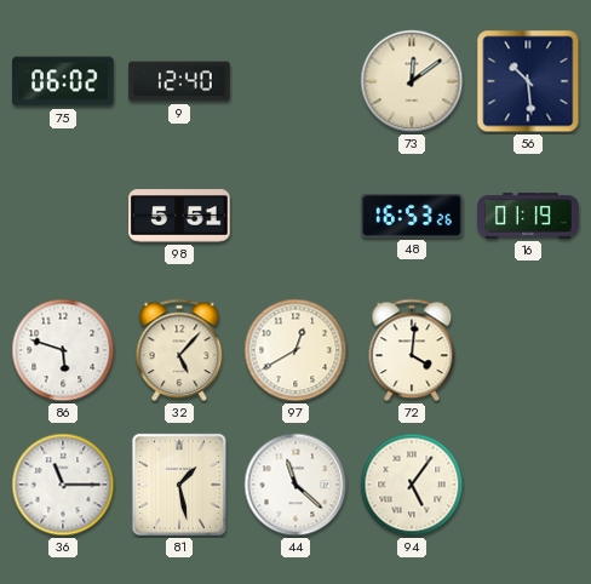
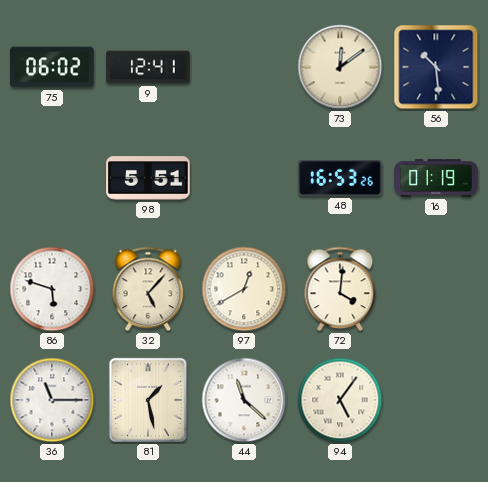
9: 12:40 -> 12:41 (148, 67)
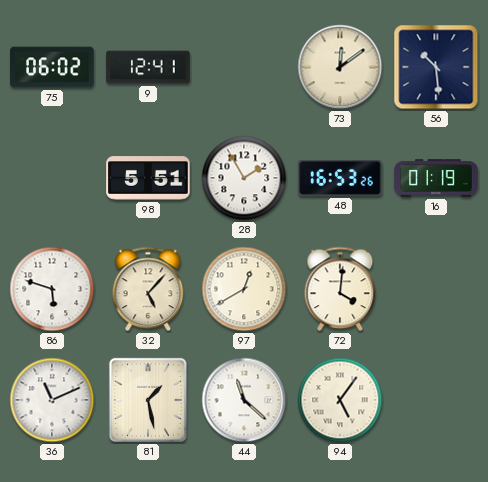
28: none -> 1:55 (244, 178)
36: 11:15 -> 11:11 (52, 400)
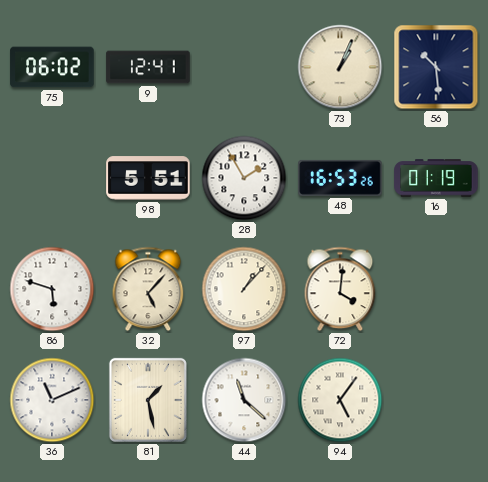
73: 12:09 -> 1:04 (340, 67)
97: 12:40 -> 1:07 (244, 289)
